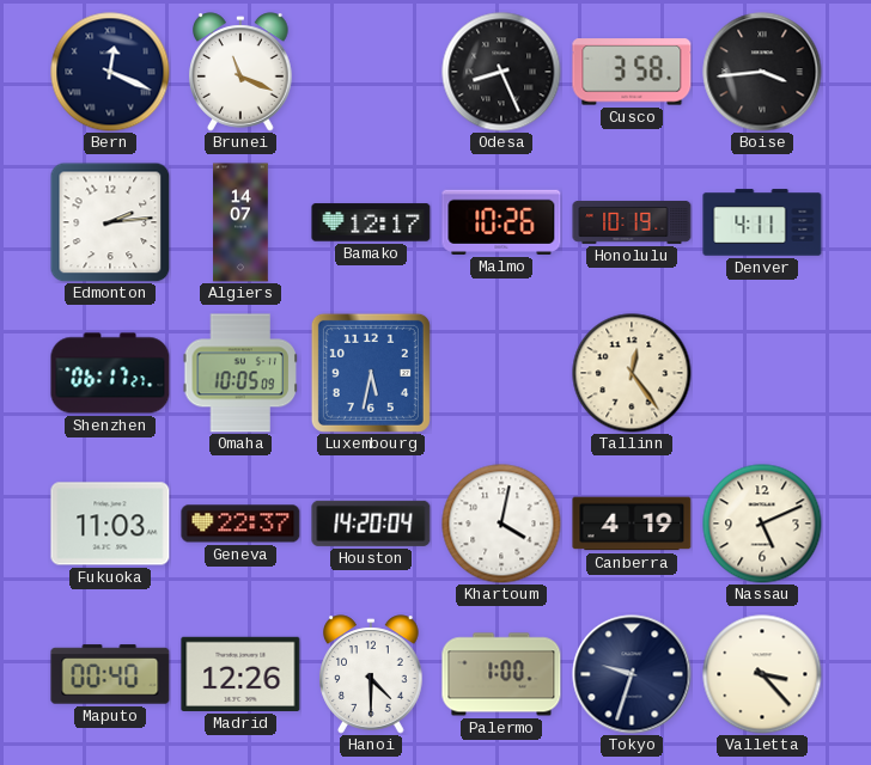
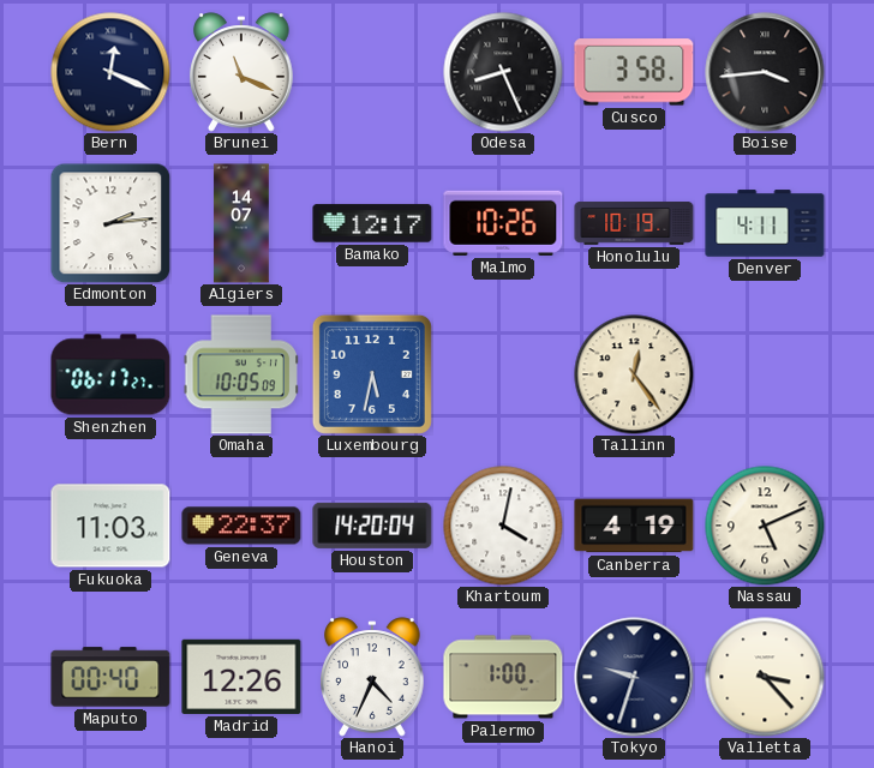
Hanoi: 4:30 -> 4:34 (372, 677)
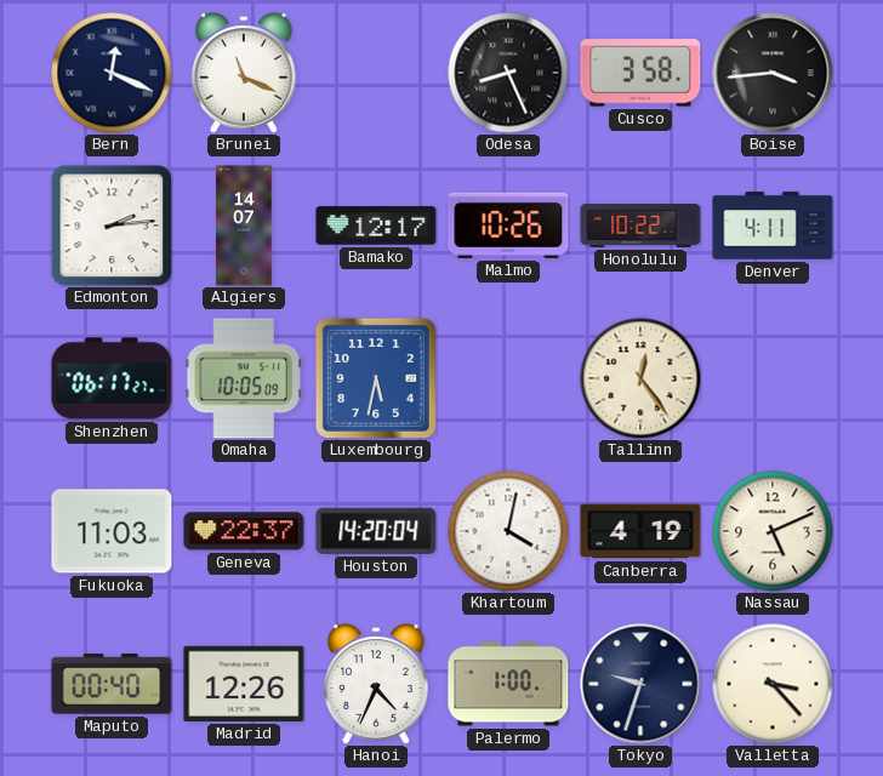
Honolulu: 10:19 -> 10:22 (640, 227)
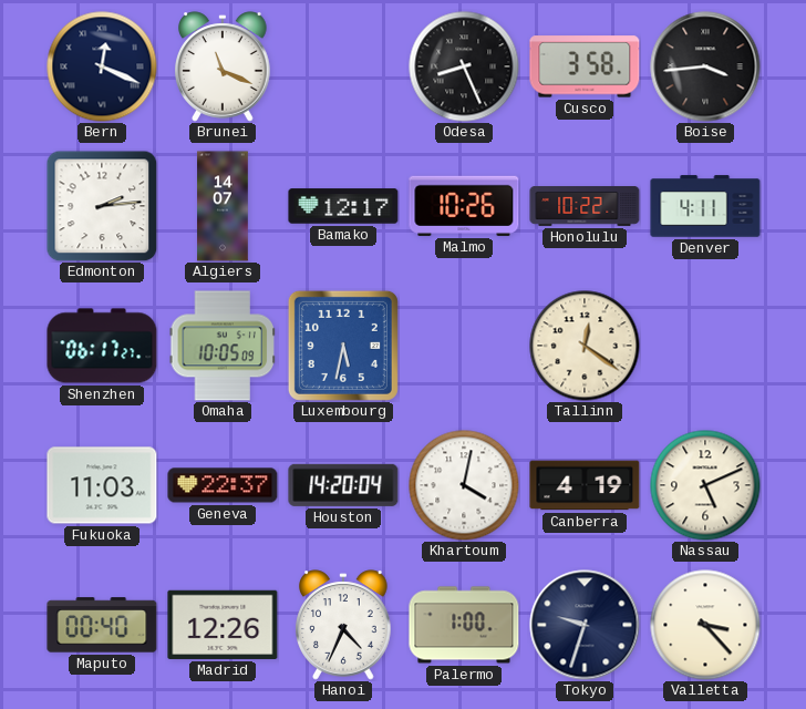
Tallinn: 12:24 -> 12:21 (585, 346)
